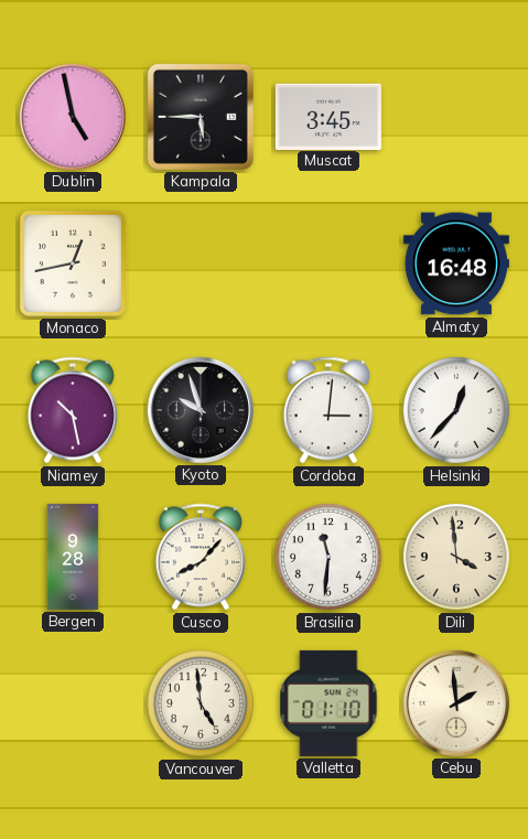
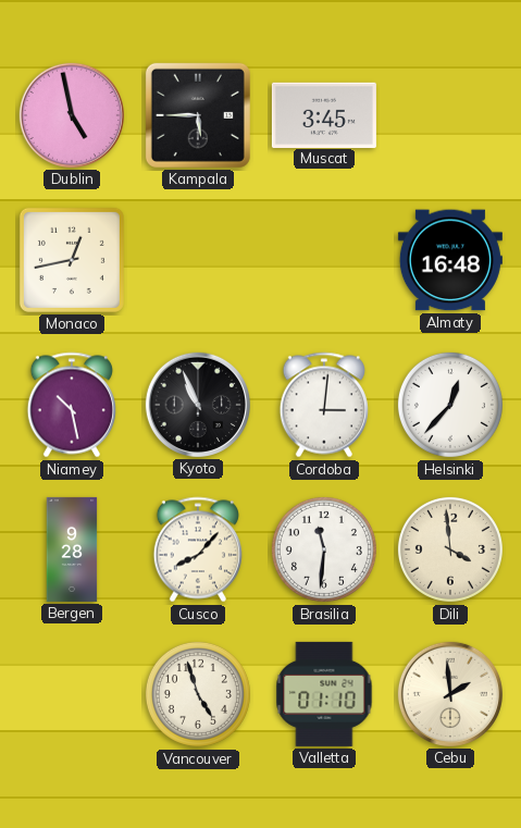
Kyoto: 9:57 -> 10:56 (198, 405)
Vancouver: 4:59 -> 4:57 (198, 694)
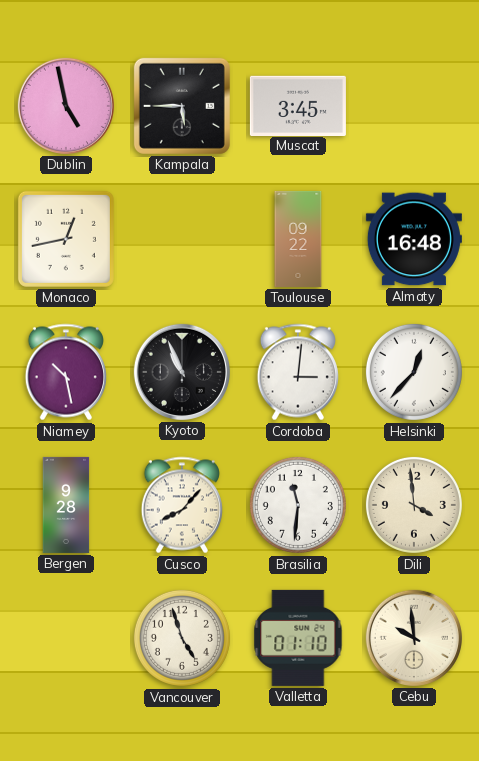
Toulouse: none -> 09:22 (298, 239)
Cebu: 1:59 -> 9:59 (414, 638)
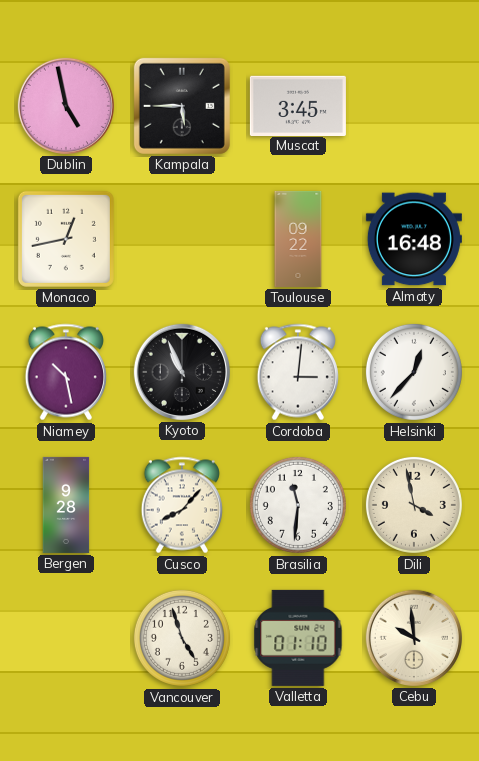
Dili: 3:59 -> 3:58 (414, 505)
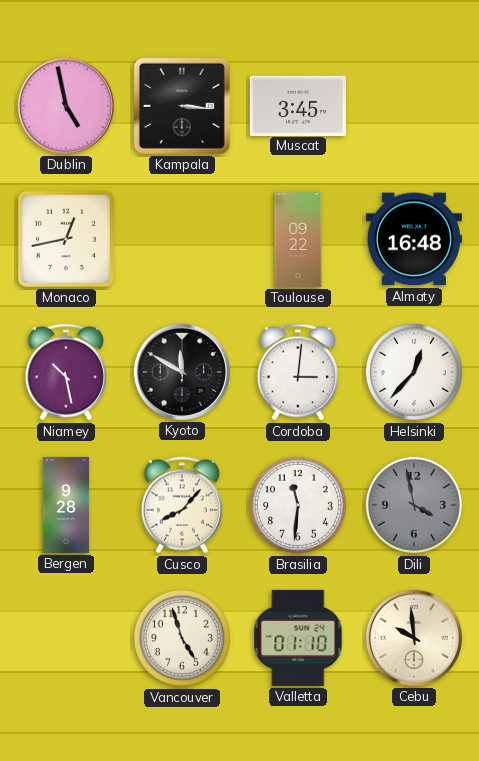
Kampala: 5:45 -> 3:16 (182, 106)
Kyoto: 10:56 -> 11:50 (182, 372)
Dili dial: cream -> grey (414, 505)
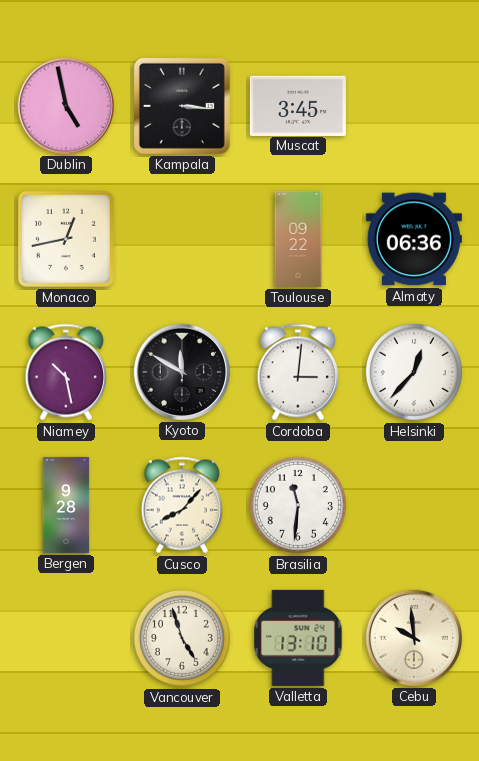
Almaty: 16:48 -> 06:36 (414, 239)
Dili: 3:58 -> none (414, 505)
Valletta: 01:10 -> 13:10 (298, 638)
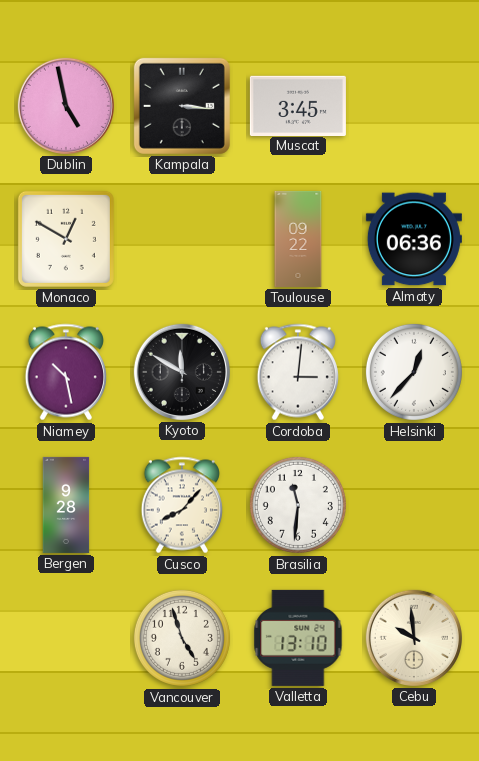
Monaco: 12:43 -> 12:50 (66, 239)
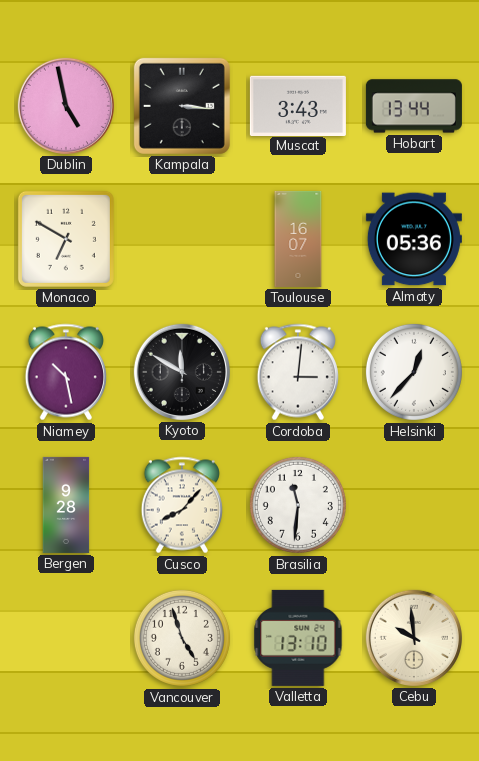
Muscat: 3:45 -> 3:43 (298, 105)
Hobart: none -> 13:44 (414, 106)
Monaco: 12:50 -> 6:50 (66, 239)
Toulouse: 09:22 -> 16:07 (298, 239)
Almaty: 06:36 -> 05:36 (414, 239)
